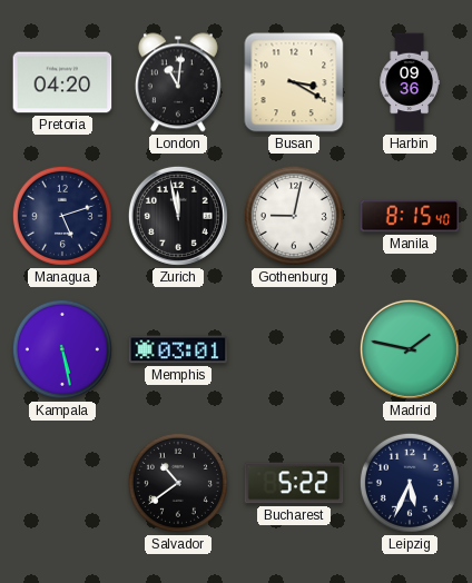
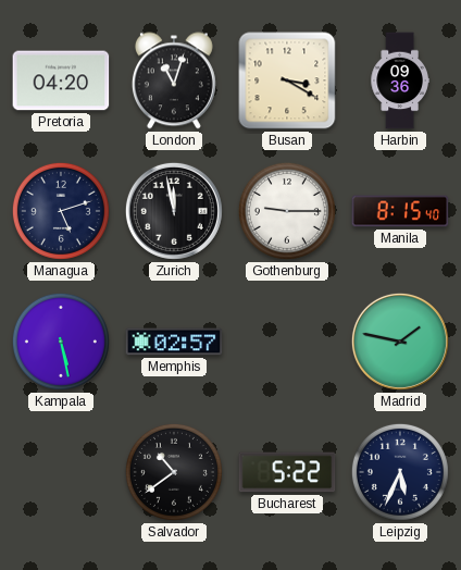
London: 11:01 -> 11:03 (174, 80)
Gothenburg: 9:02 -> 9:15 (287, 211)
Memphis: 03:01 -> 02:57 (174, 342)
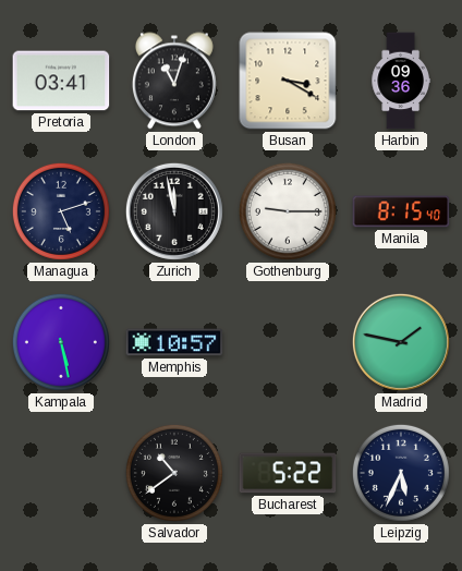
Pretoria: 04:20 -> 03:41 (61, 81)
Memphis: 02:57 -> 10:57 (174, 342)
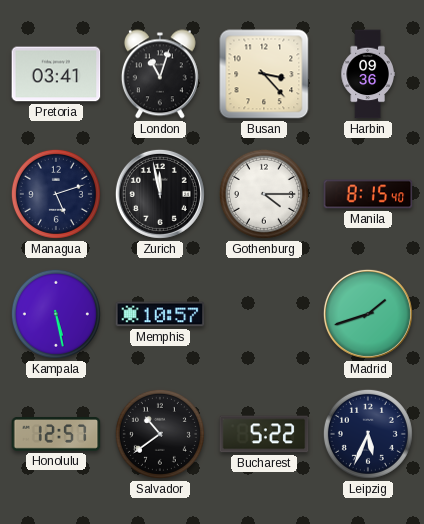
Busan: 3:20 -> 3:23 (264, 74)
Gothenburg: 9:15 -> 4:15 (264, 194)
Madrid: 1:47 -> 1:42 (368, 314)
Honolulu: none -> 12:57 (56, 435)
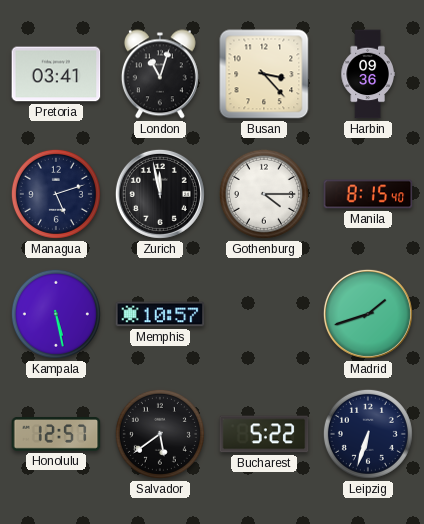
Salvador: 10:39 -> 5:39 (160, 434)
Leipzig: 5:34 -> 6:33 (368, 434)
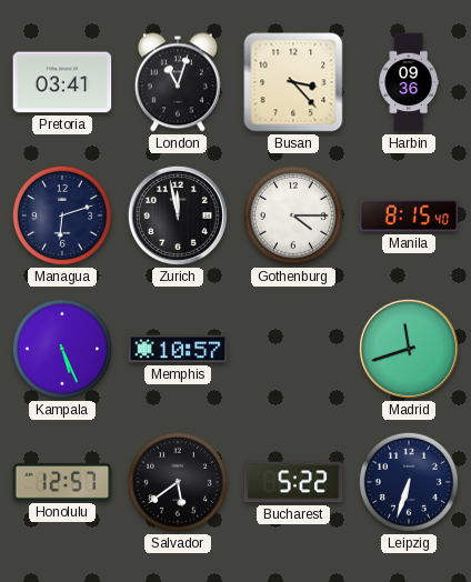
Managua: 5:12 -> 6:12 (62, 215)
Kampala: 5:28 -> 5:26 (62, 349)
Madrid: 1:42 -> 11:42 (409, 349)
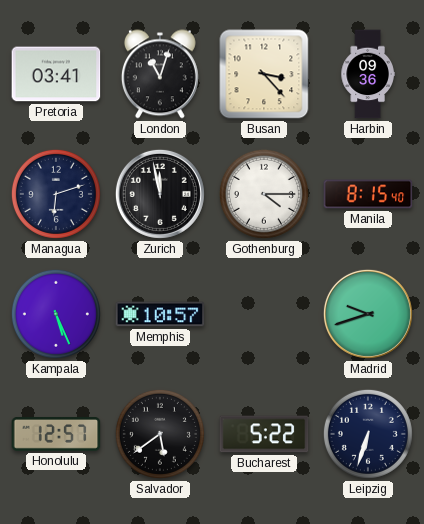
Madrid: 11:42 -> 9:42 (368, 314)
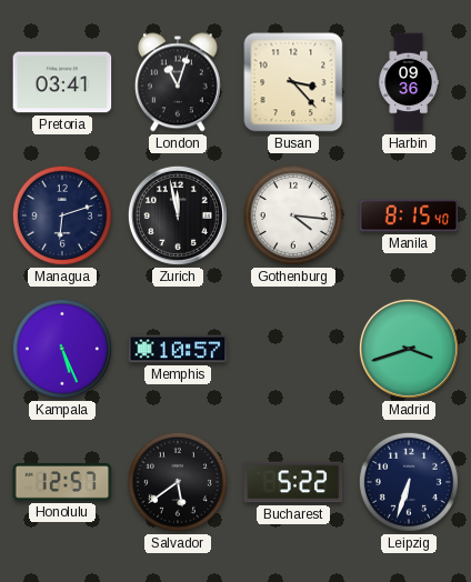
Gothenburg: 4:15 -> 4:16 (293, 215)
Madrid: 9:42 -> 3:42 (409, 349)
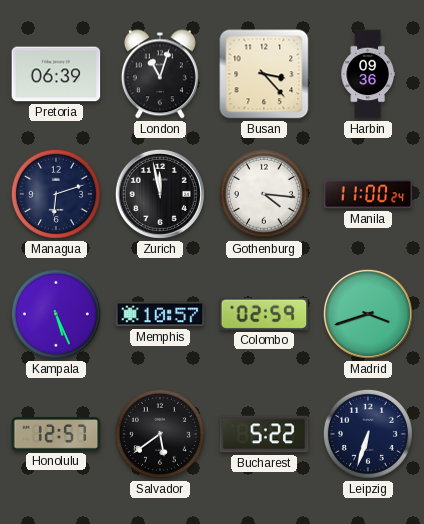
Pretoria: 03:41 -> 06:39 (56, 74)
Manila: 8:15 -> 11:00 (368, 194)
Colombo: none -> 02:59 (264, 314)
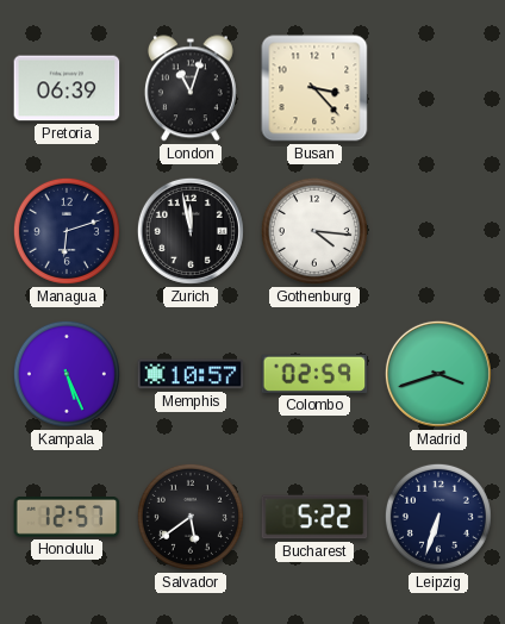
Harbin: 09:36 -> none (368, 74)
Manila: 11:00 -> none (368, 194)
